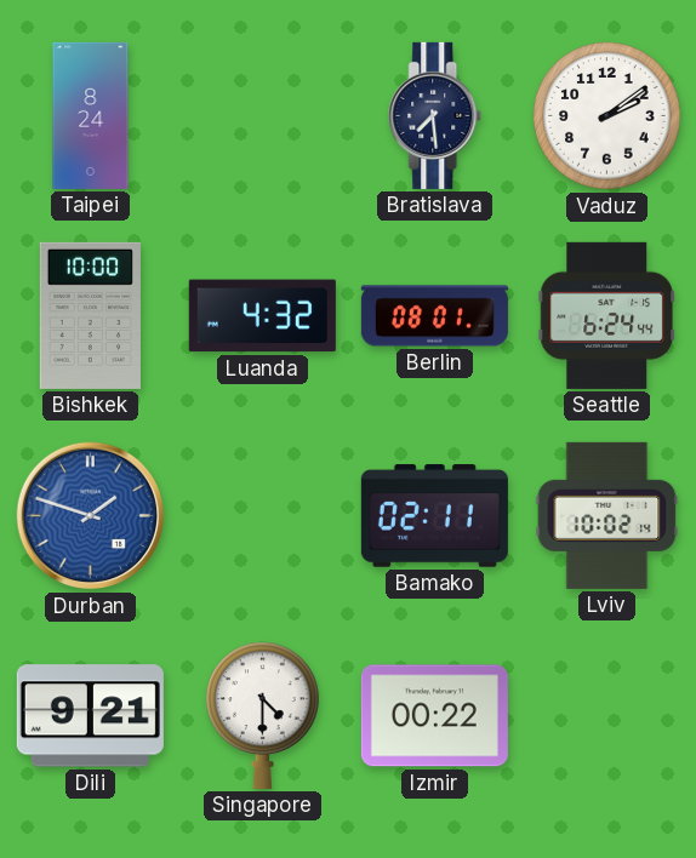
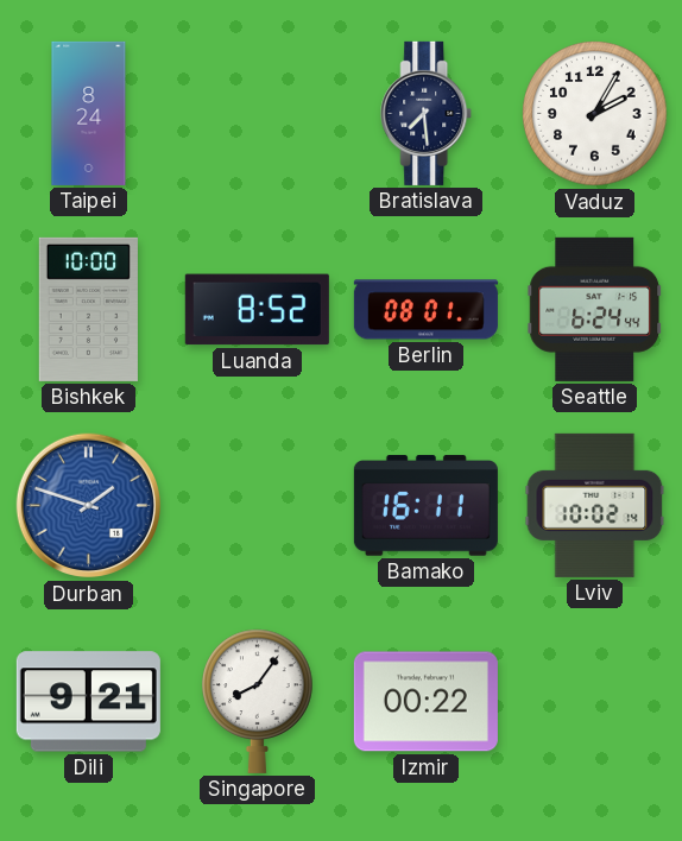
Vaduz: 2:09 -> 2:05 (595, 114)
Luanda: 4:32 -> 8:52 (257, 310)
Bamako: 02:11 -> 16:11 (425, 506)
Singapore: 4:30 -> 8:06 (258, 701)
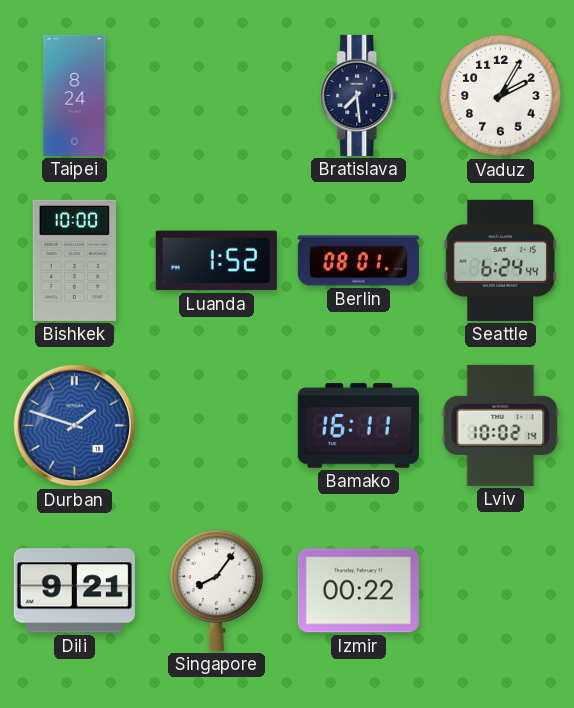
Luanda: 8:52 -> 1:52 (216, 261)
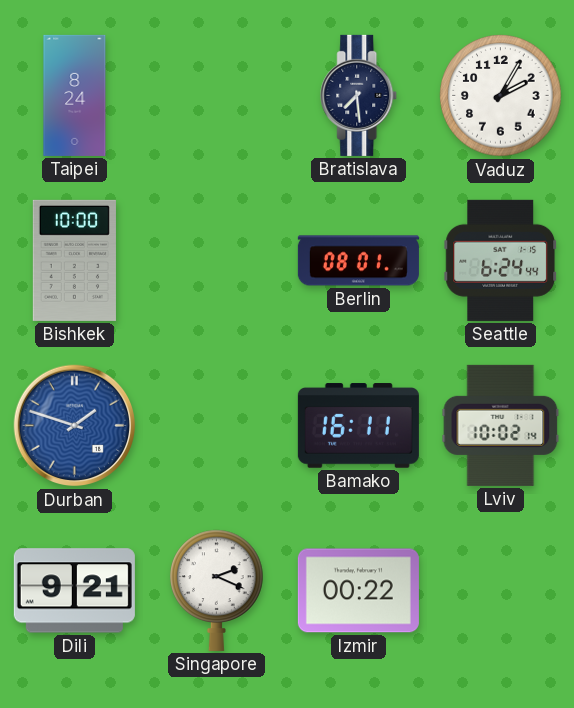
Luanda: 1:52 -> none (216, 261)
Singapore: 8:06 -> 2:19 (217, 590)
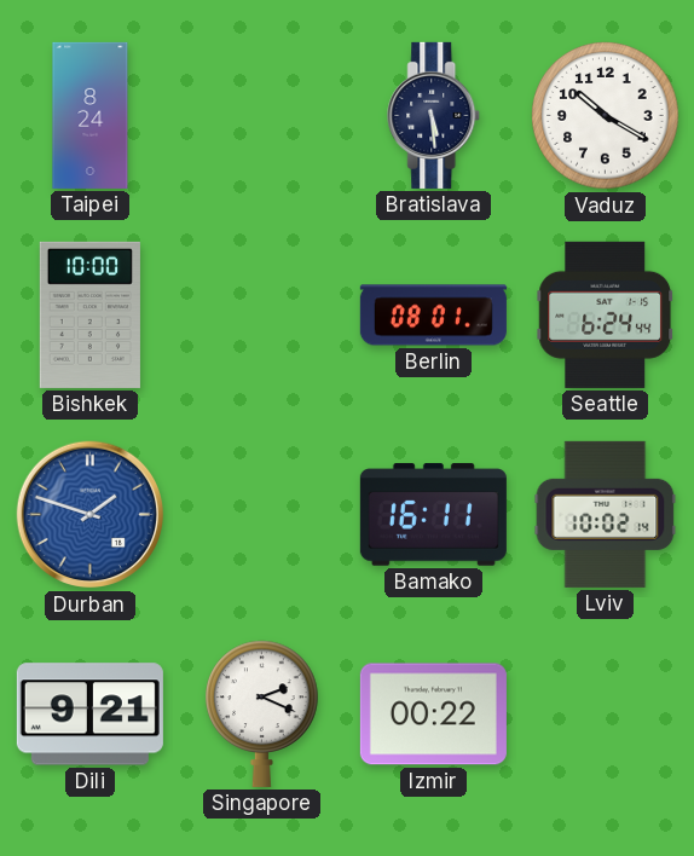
Bratislava: 7:29 -> 5:29 (434, 115)
Vaduz: 2:05 -> 10:20 (606, 116)
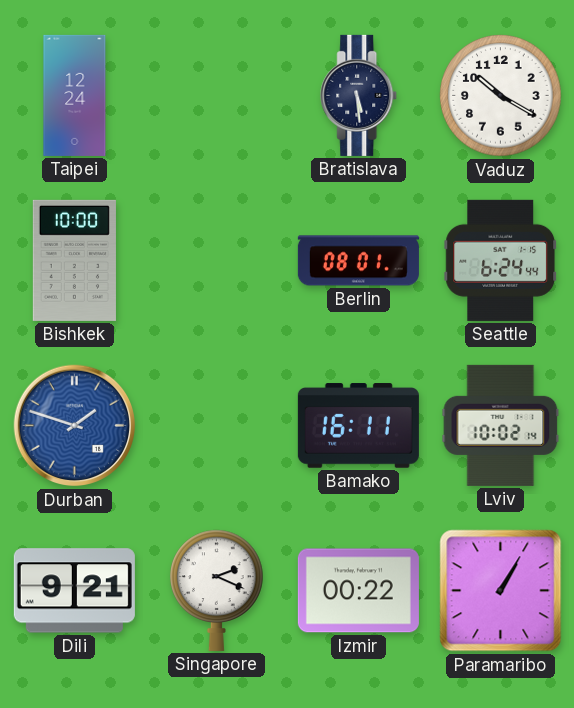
Taipei: 8:24 -> 12:24 (75, 95)
Paramaribo: none -> 1:05 (501, 591)
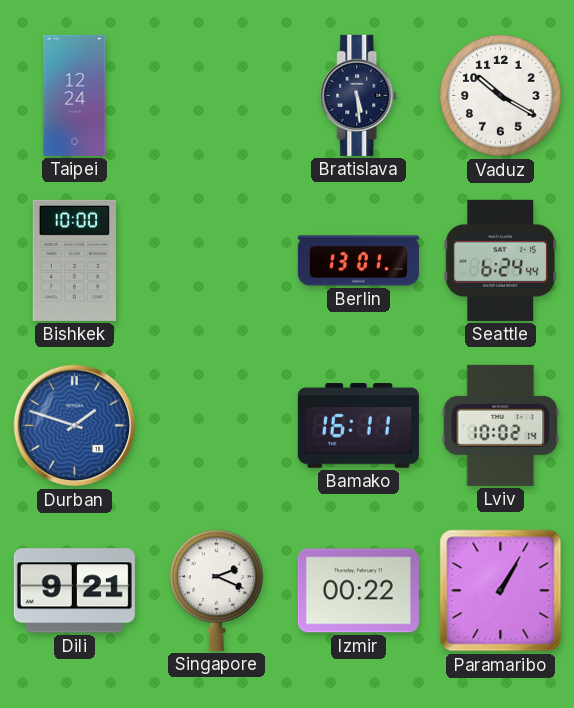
Berlin: 08:01 -> 13:01 (358, 261)
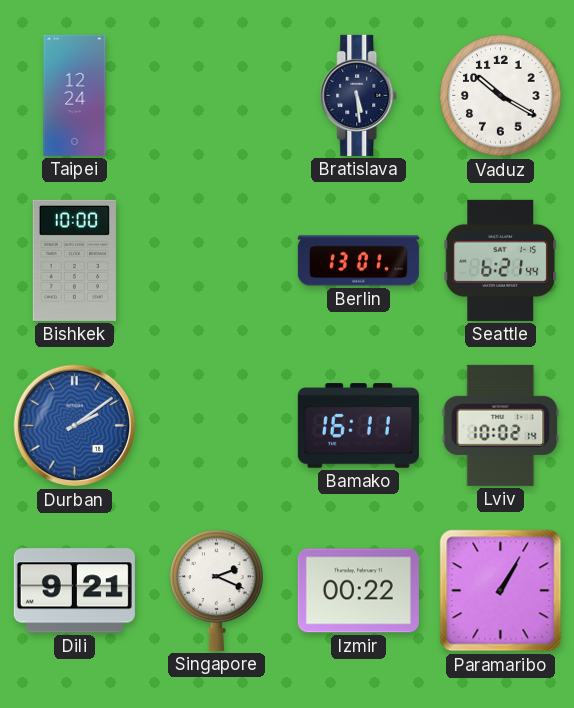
Seattle: 6:24 -> 6:21 (501, 260)
Durban: 1:48 -> 2:09 (75, 426)
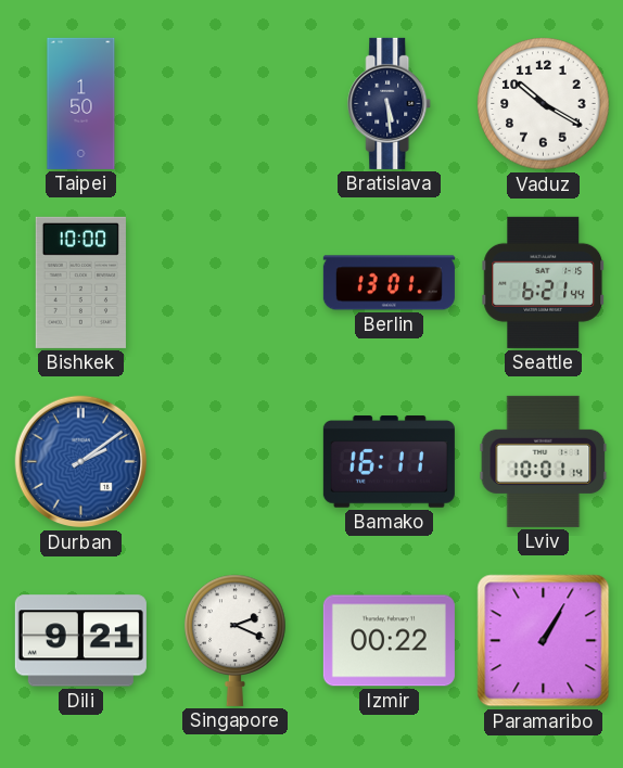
Taipei: 12:24 -> 1:50 (81, 103)
Lviv: 10:02 -> 10:01 (544, 461)
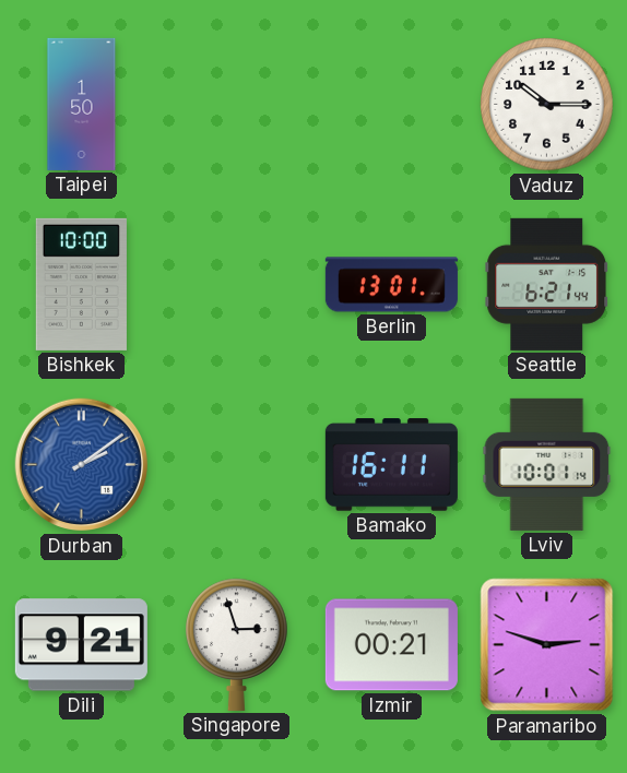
Bratislava: 5:29 -> none (390, 103)
Vaduz: 10:20 -> 10:15 (547, 105)
Singapore: 2:19 -> 2:57 (237, 644)
Izmir: 00:22 -> 00:21 (391, 645)
Paramaribo: 1:05 -> 2:48 (547, 645)
